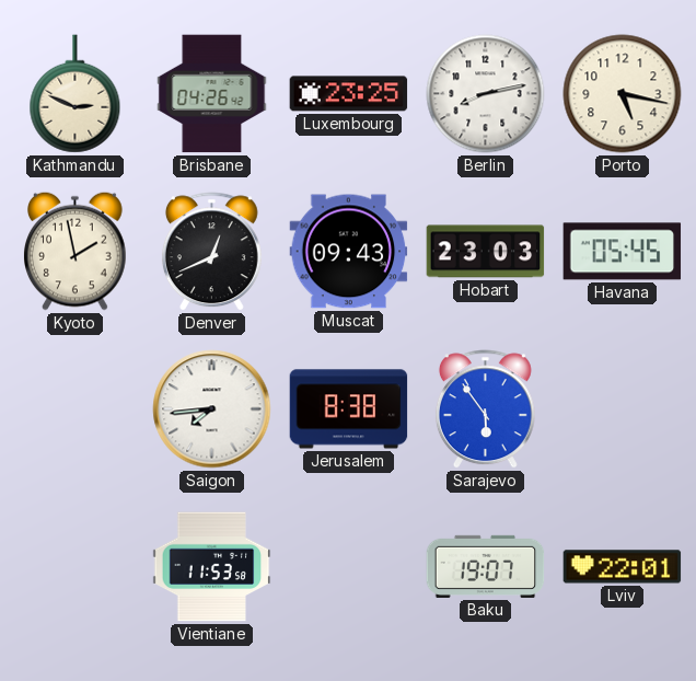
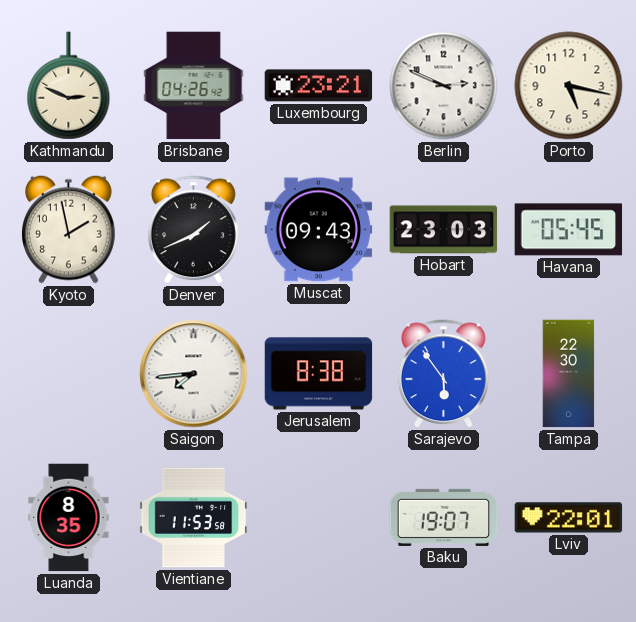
Luxembourg: 23:25 -> 23:21 (319, 86)
Berlin: 8:13 -> 2:49 (444, 86)
Denver: 12:41 -> 1:41 (193, 230)
Tampa: none -> 22:30 (569, 374)
Luanda: none -> 8:35 (69, 518)
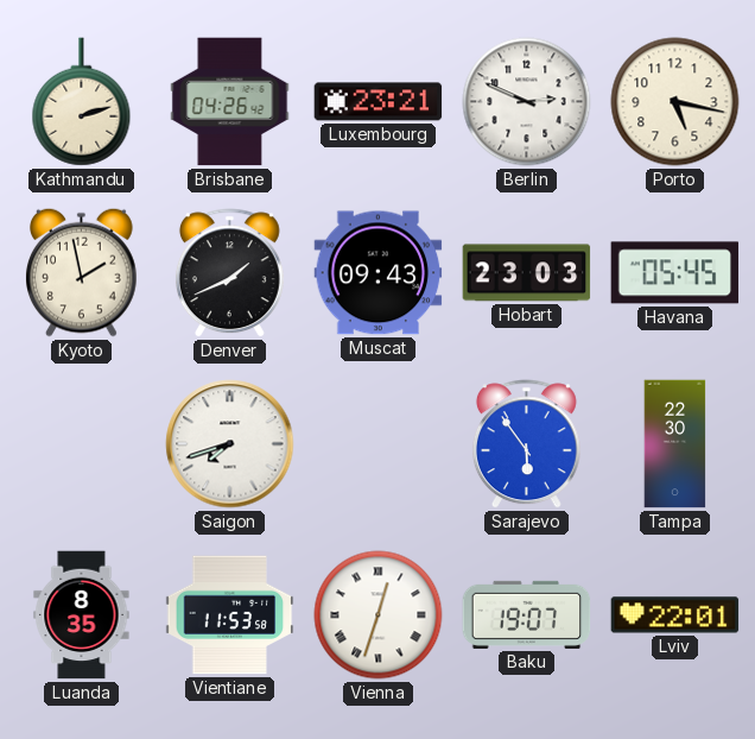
Kathmandu: 2:49 -> 2:12 (82, 102)
Saigon: 7:44 -> 7:42 (230, 444)
Jerusalem: 8:38 -> none (319, 374)
Vienna: none -> 12:33 (379, 615)
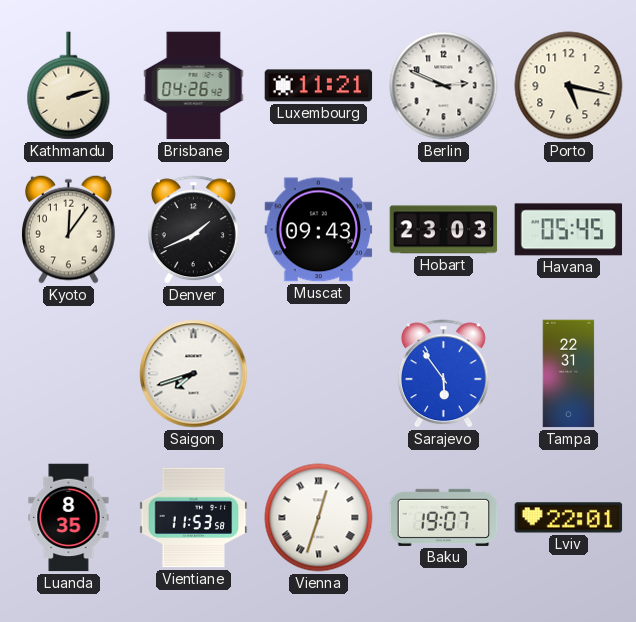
Luxembourg: 23:21 -> 11:21 (319, 86)
Kyoto: 1:58 -> 12:06 (69, 229)
Tampa: 22:30 -> 22:31 (569, 374)
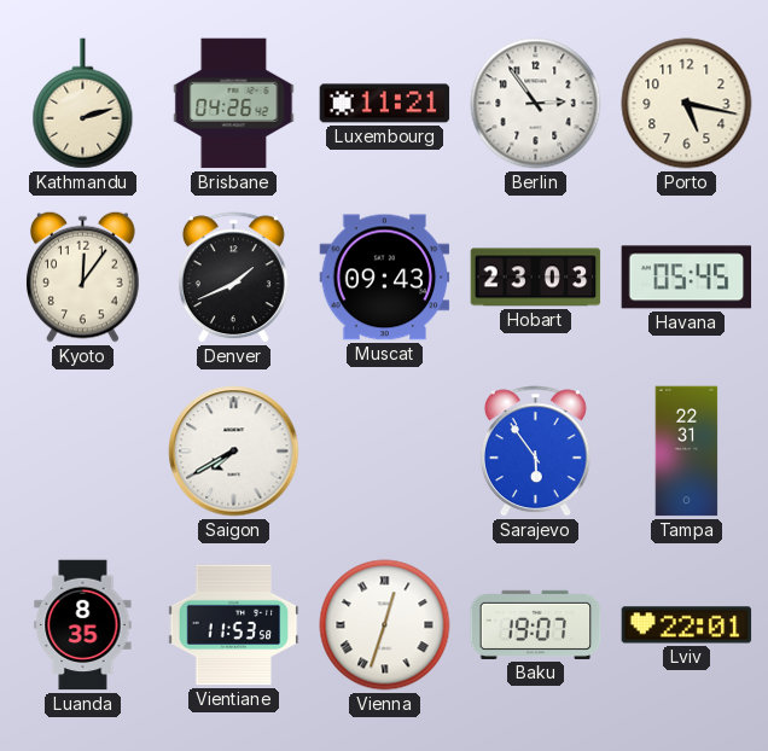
Berlin: 2:49 -> 2:54 (536, 104)
Saigon: 7:42 -> 7:40 (234, 452)
